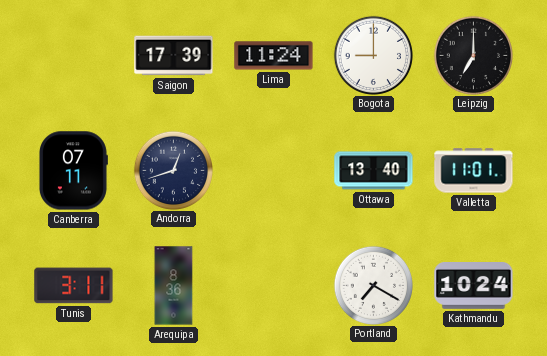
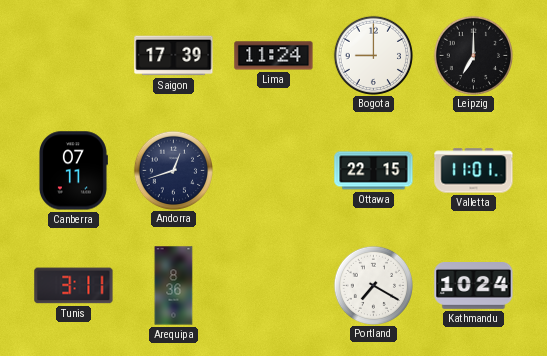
Ottawa: 13:40 -> 22:15 (374, 171)
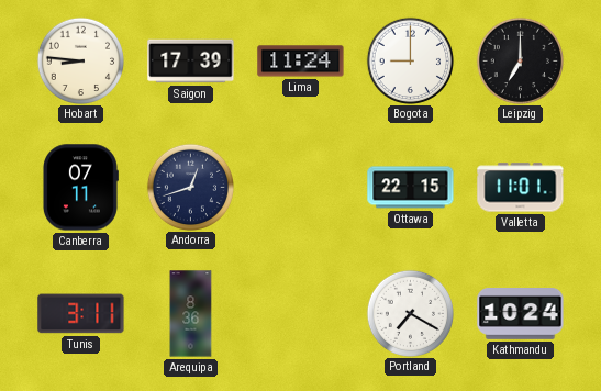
Hobart: none -> 8:46 (80, 60)
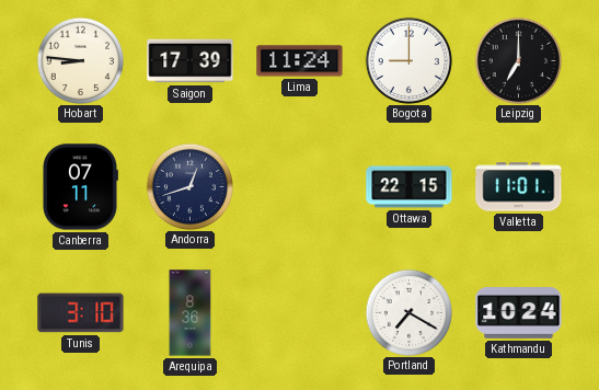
Tunis: 3:11 -> 3:10 (81, 313)
